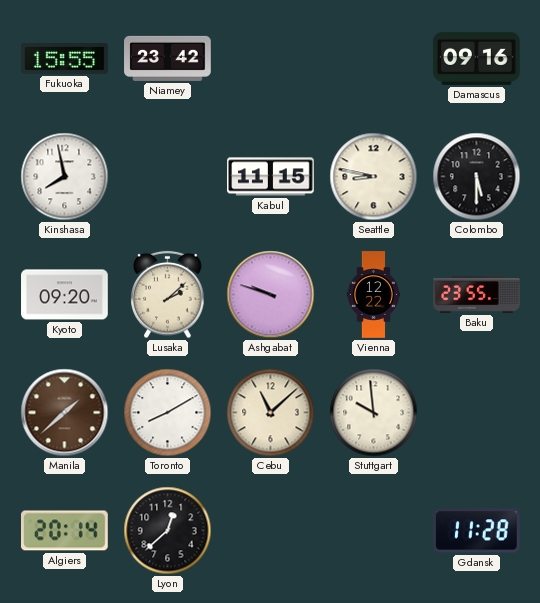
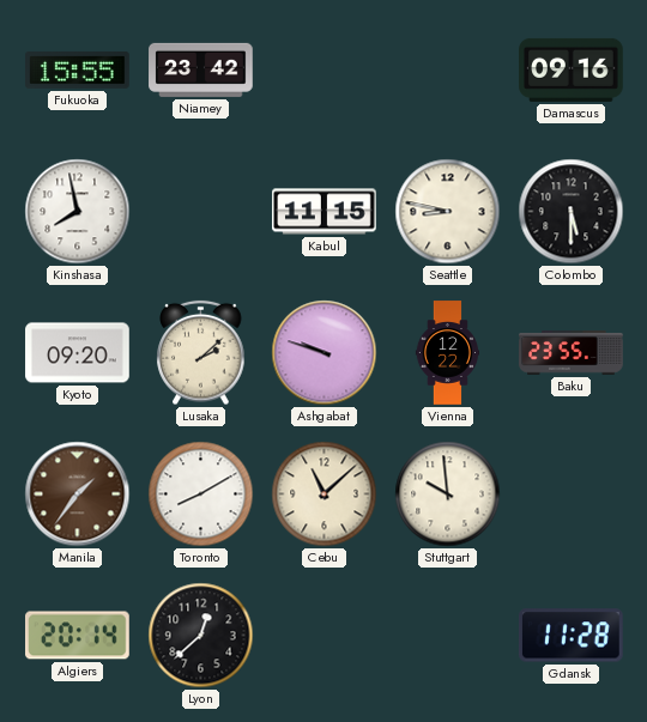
Manila: 1:38 -> 1:36 (78, 495)
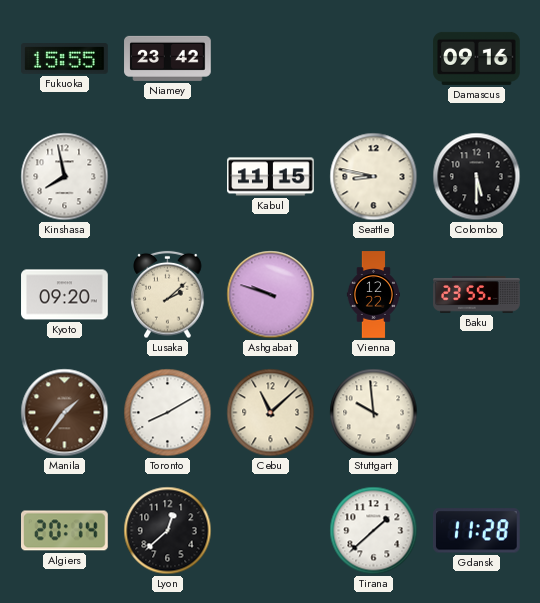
Tirana: none -> 1:38 (374, 531)
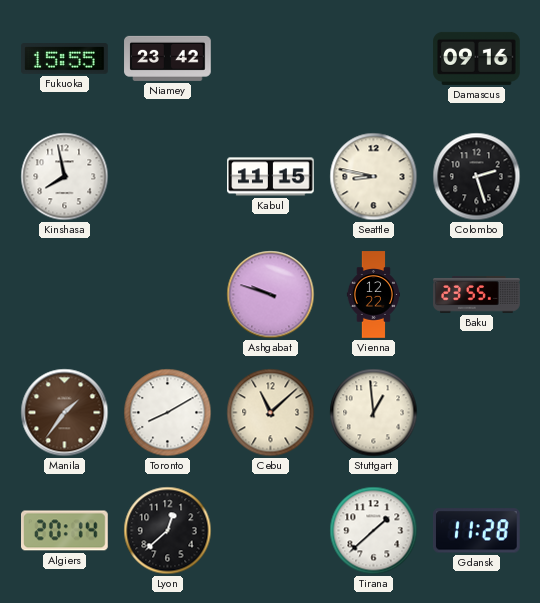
Colombo: 5:30 -> 2:27 (477, 177)
Kyoto: 09:20 -> none (65, 295)
Lusaka: 2:08 -> none (168, 295)
Stuttgart: 9:59 -> 12:59 (374, 413)
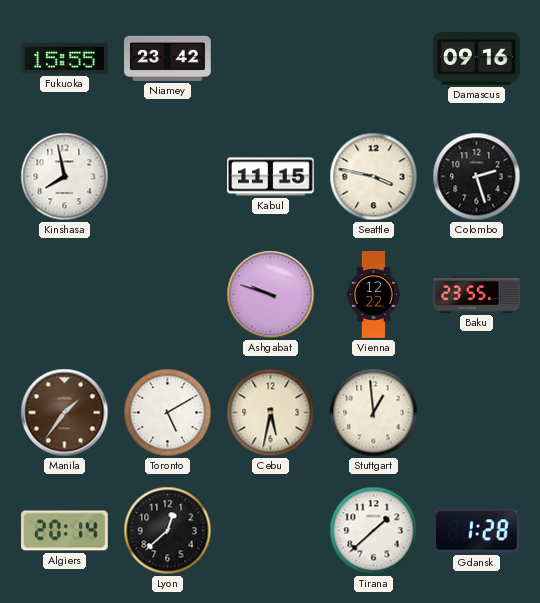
Seattle: 8:47 -> 3:47 (374, 177)
Toronto: 8:10 -> 5:10 (168, 413)
Cebu: 11:08 -> 5:32 (271, 413)
Gdansk: 11:28 -> 1:28 (477, 531)
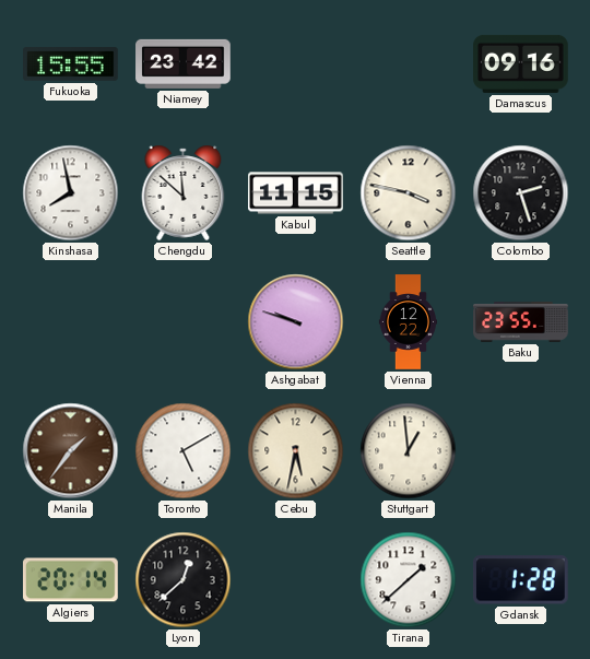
Chengdu: none -> 11:52 (184, 192)
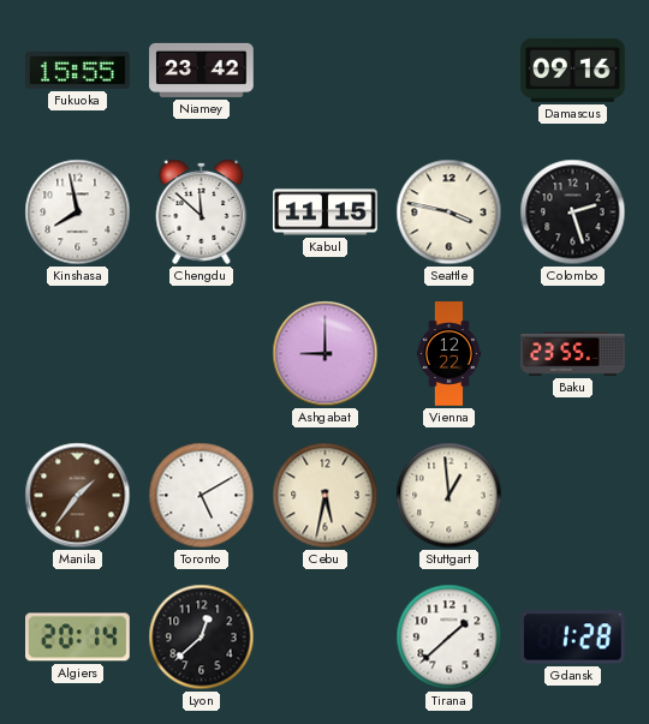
Ashgabat: 9:48 -> 9:00 (326, 354)
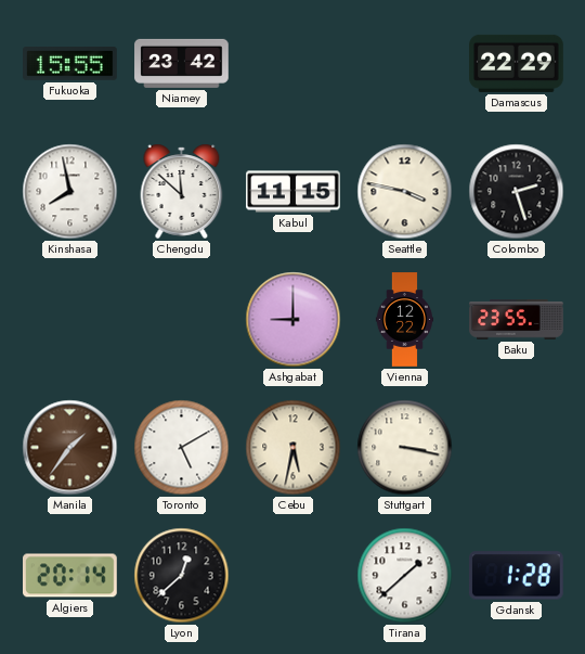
Damascus: 09:16 -> 22:29 (517, 63)
Stuttgart: 12:59 -> 3:17 (405, 448)
